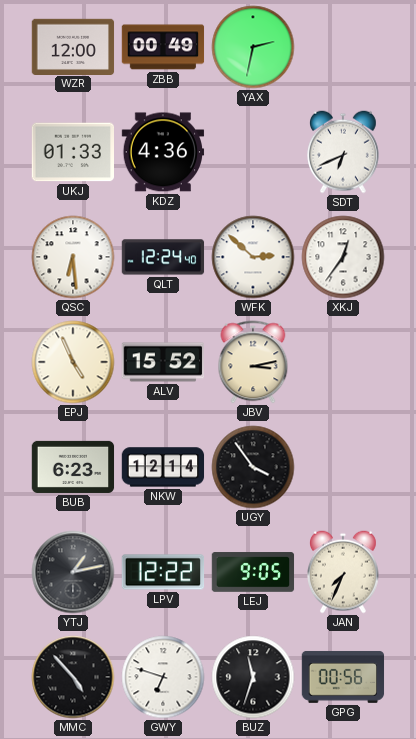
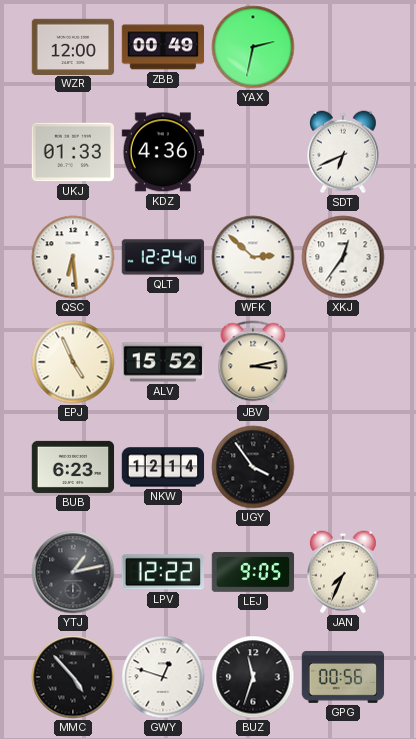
GWY: 6:48 -> 12:48 (163, 677)
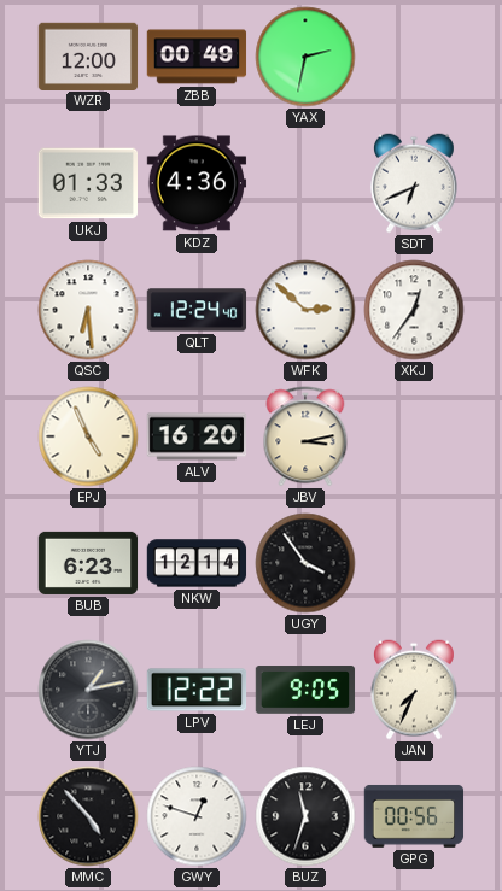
ALV: 15:52 -> 16:20 (197, 436)
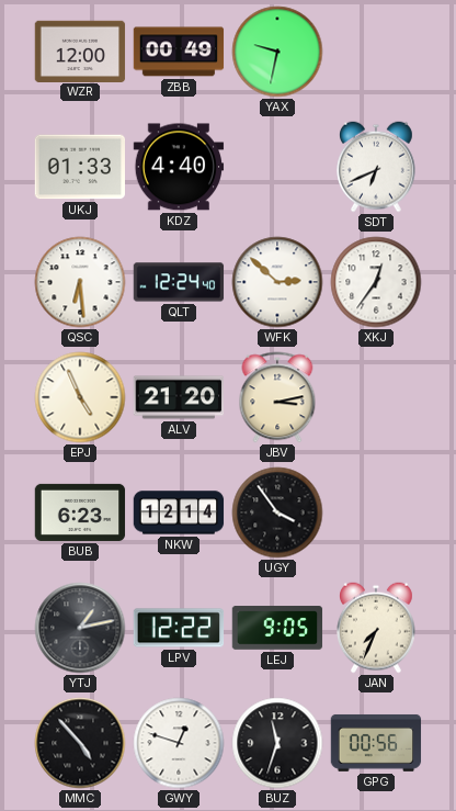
YAX: 2:32 -> 9:32 (277, 52)
KDZ: 4:36 -> 4:40 (179, 167)
ALV: 16:20 -> 21:20 (179, 397)
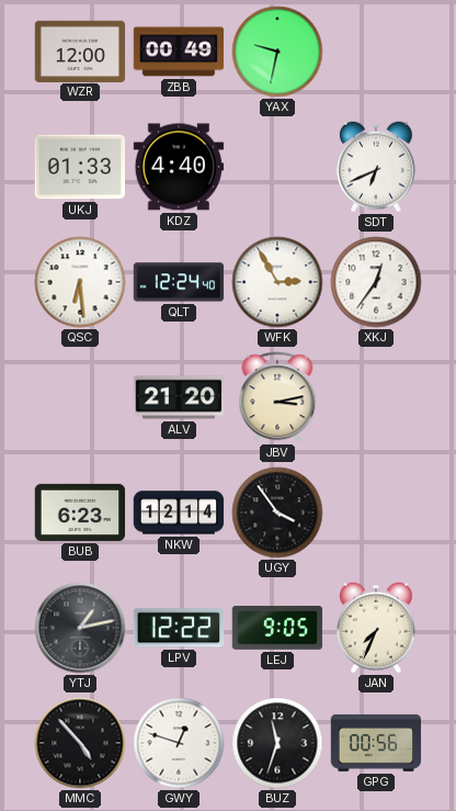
WFK: 2:52 -> 2:55 (277, 282)
EPJ: 4:56 -> none (80, 397)
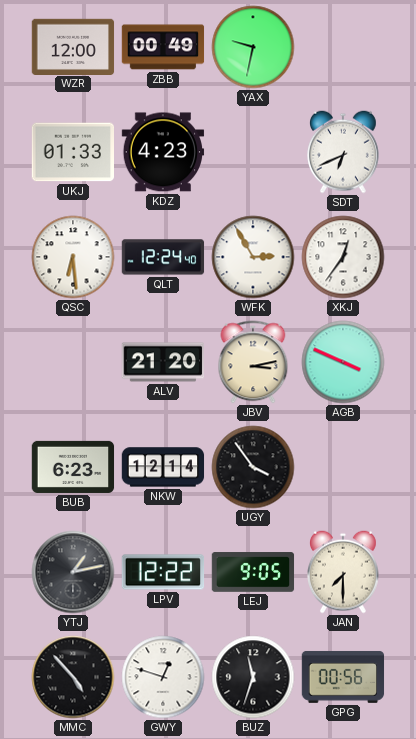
KDZ: 4:40 -> 4:23 (163, 152)
AGB: none -> 3:49 (343, 362)
JAN: 7:34 -> 7:30 (344, 572)
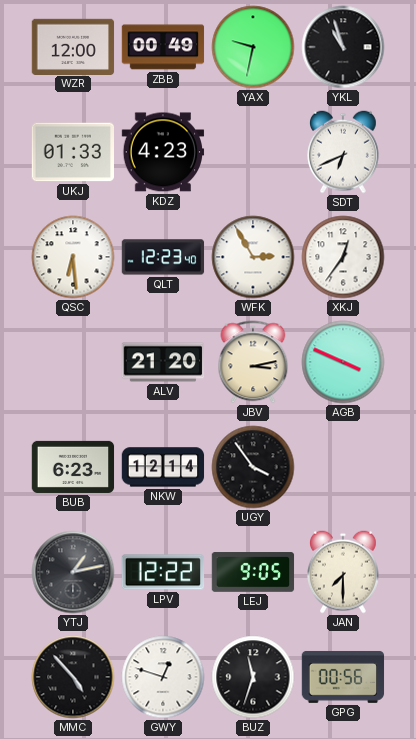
YKL: none -> 10:57 (343, 47)
QLT: 12:24 -> 12:23 (163, 257)
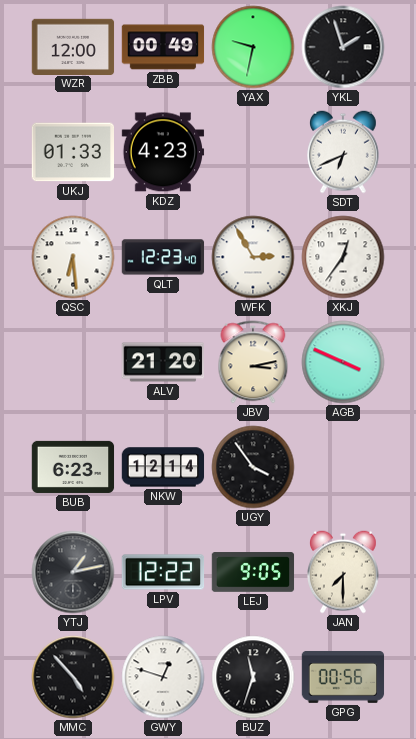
YKL: 10:57 -> 1:57 (343, 47)
